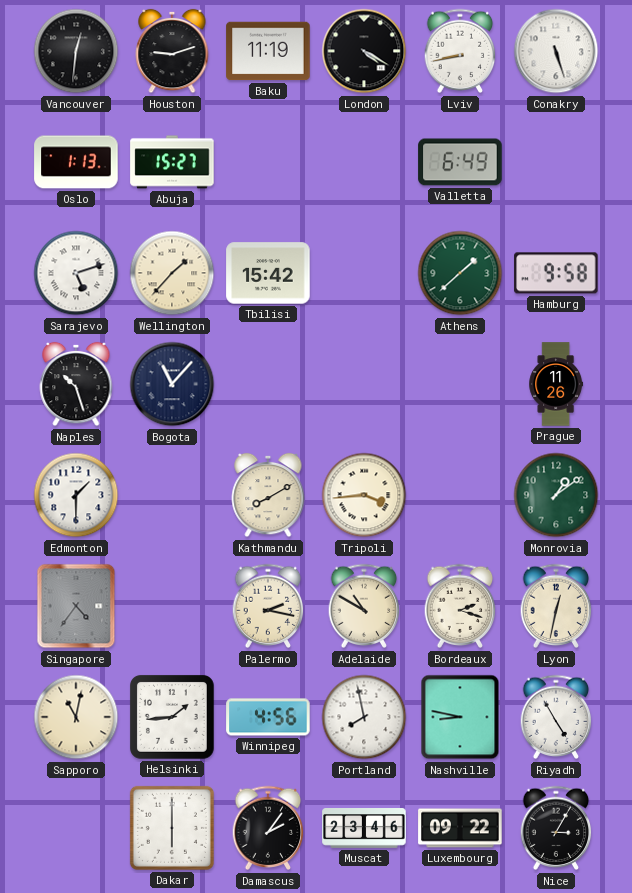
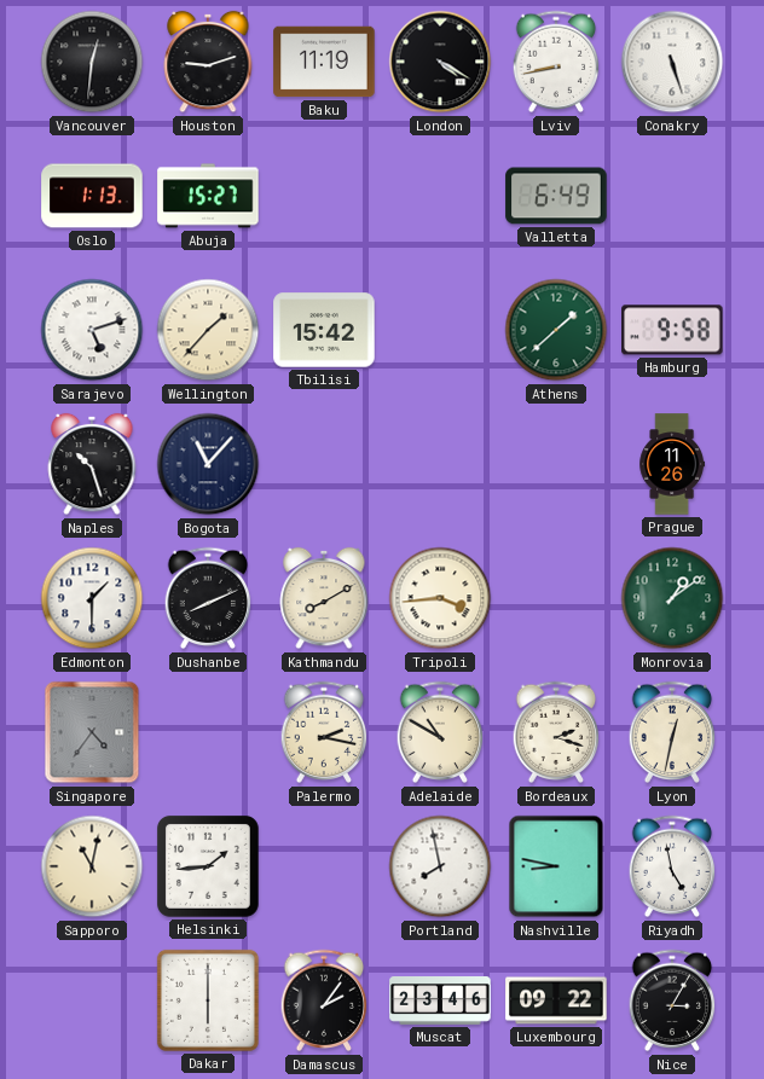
Dushanbe: none -> 8:11 (208, 598)
Winnipeg: 4:56 -> none (268, 717)
Riyadh: 4:55 -> 4:58 (672, 866)
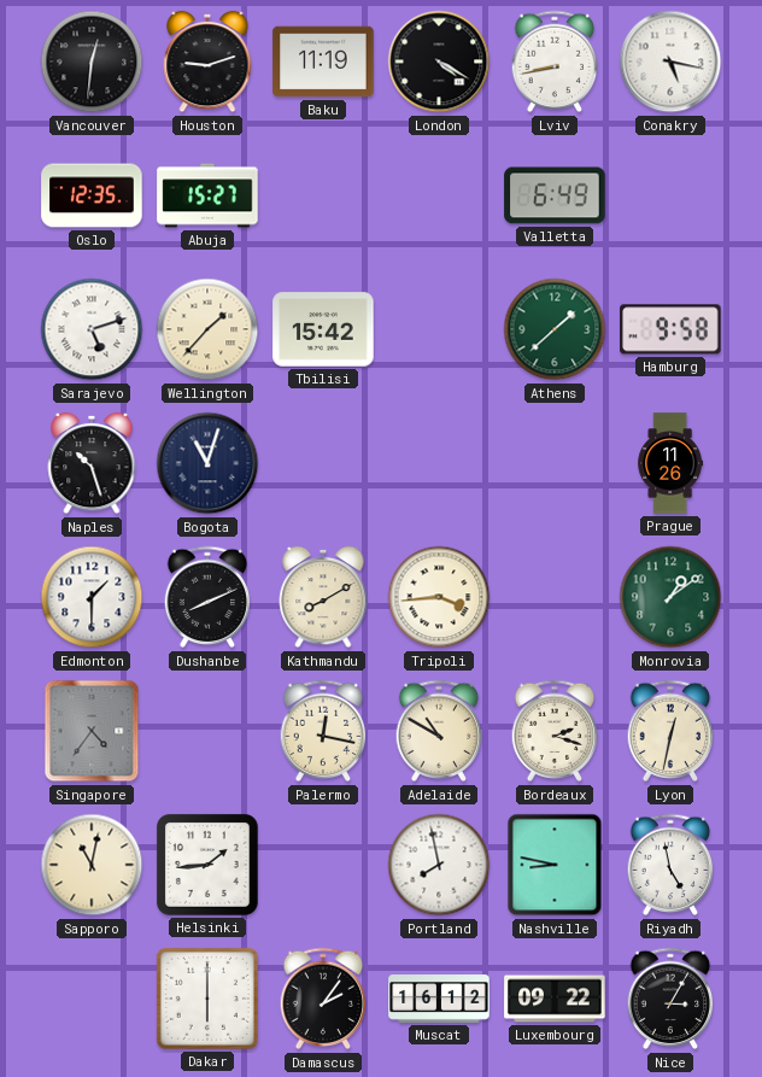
Conakry: 5:27 -> 5:17 (670, 62)
Oslo: 1:13 -> 12:35 (92, 195)
Bogota: 11:07 -> 11:03 (207, 463)
Palermo: 2:17 -> 12:17 (323, 731)
Muscat: 23:46 -> 16:12 (439, 999)
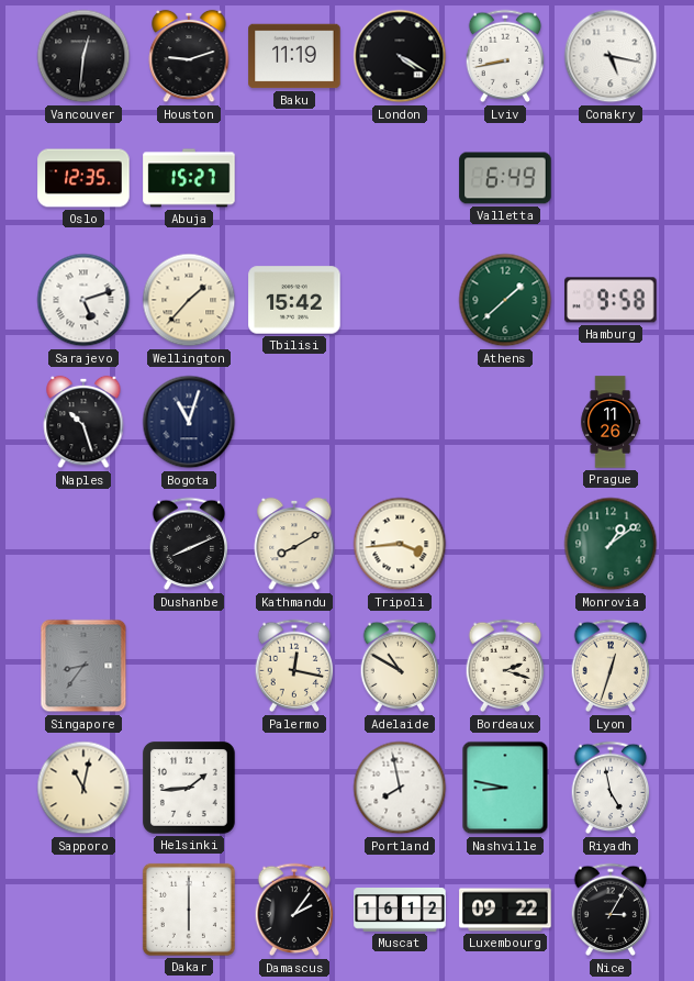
Edmonton: 1:30 -> none (92, 597)
Singapore: 4:36 -> 8:36 (83, 666)
Lyon: 12:32 -> 12:33 (611, 666)
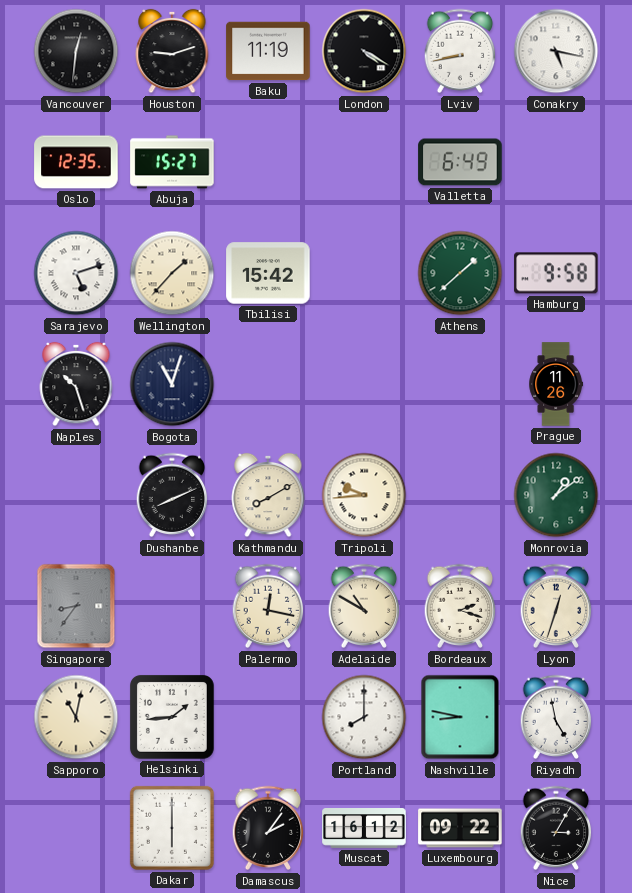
Tripoli: 3:44 -> 9:44 (364, 495)
Portland: 7:58 -> 8:00 (364, 717)
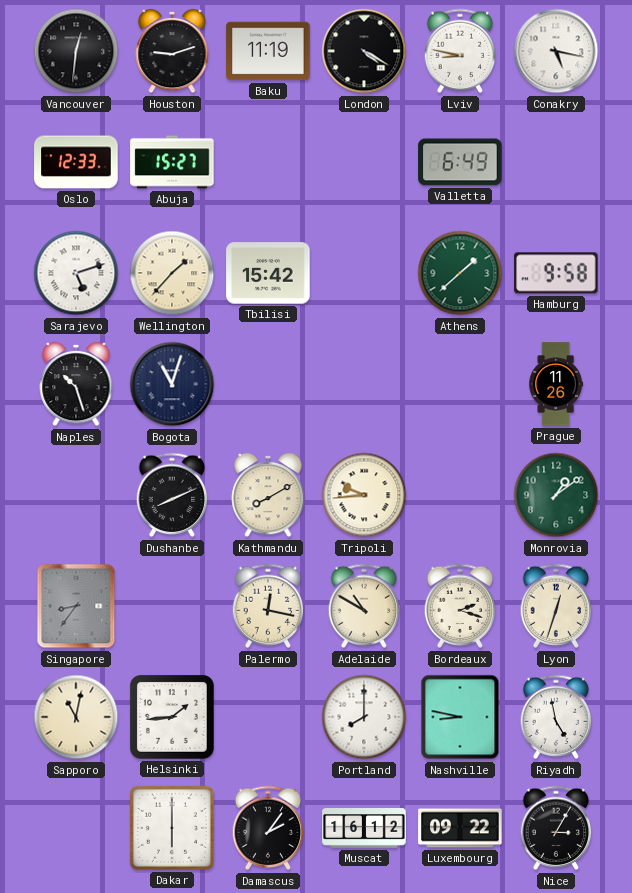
Lviv: 8:43 -> 8:47 (460, 51)
Oslo: 12:35 -> 12:33 (76, 162)
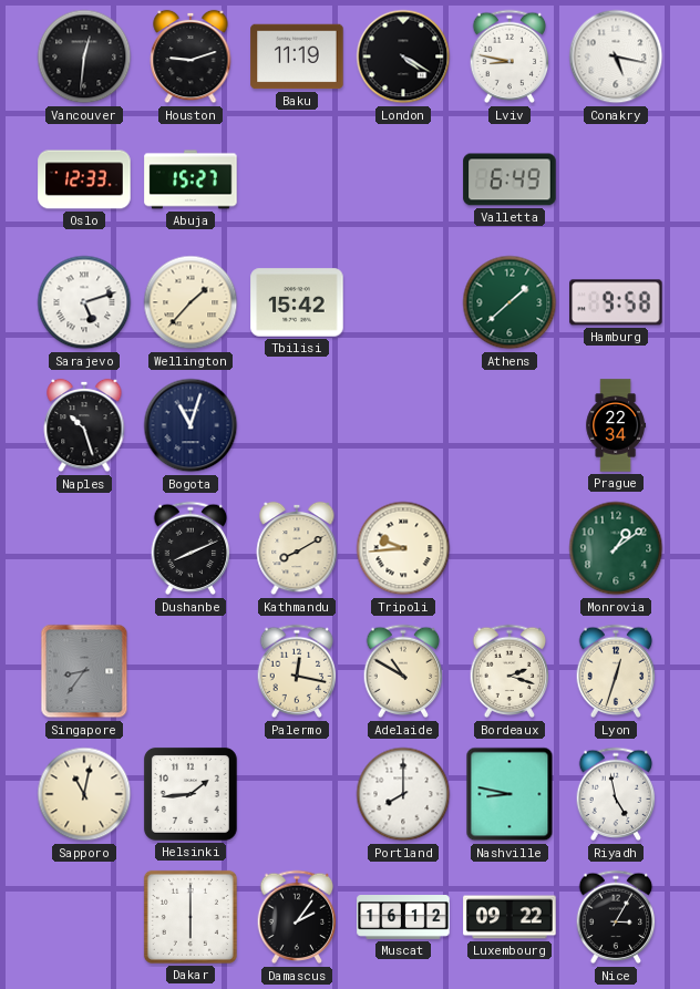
Prague: 11:26 -> 22:34 (616, 425)
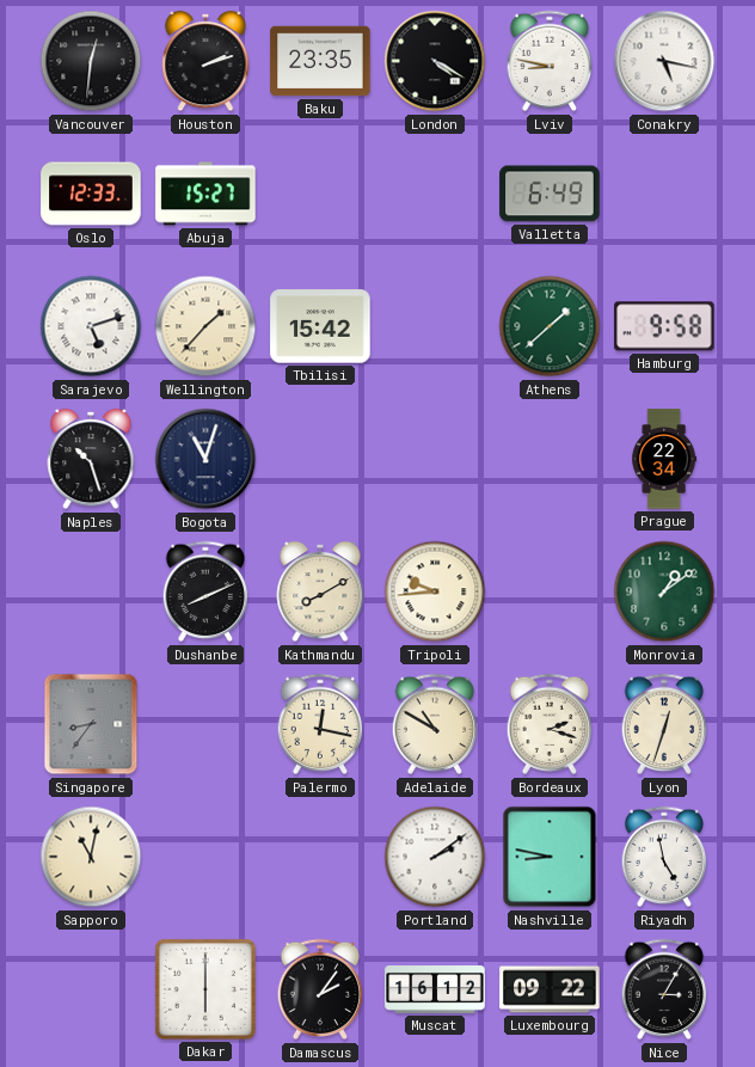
Houston: 9:12 -> 2:12 (205, 61)
Baku: 11:19 -> 23:35 (320, 61)
Helsinki: 1:44 -> none (191, 794)
Portland: 8:00 -> 2:09 (435, 857)
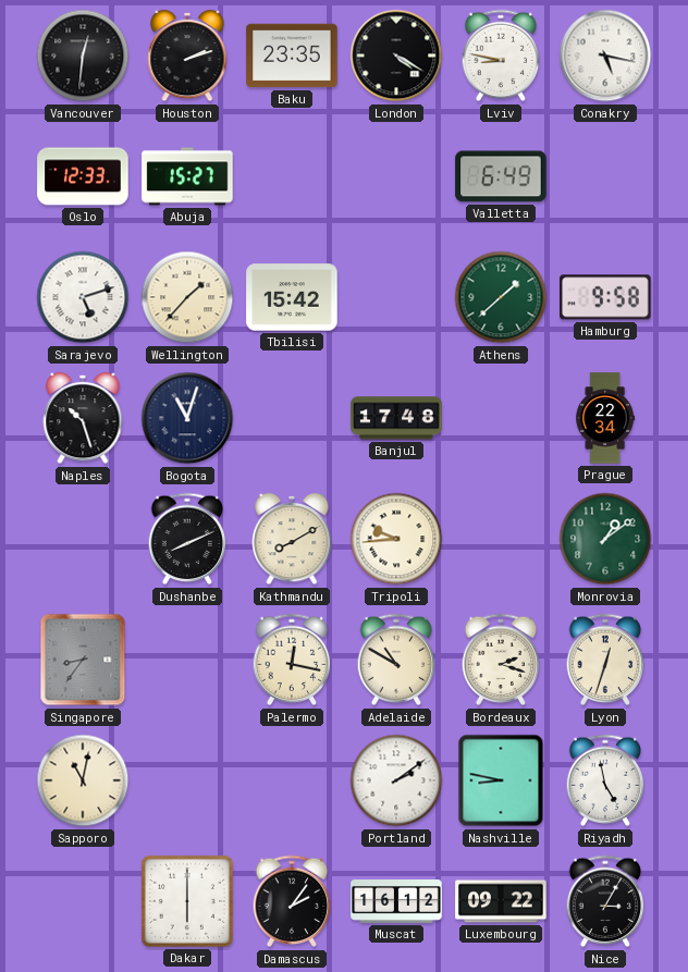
Banjul: none -> 17:48 (396, 418)
